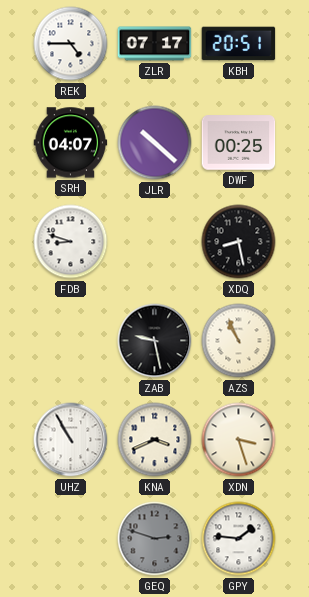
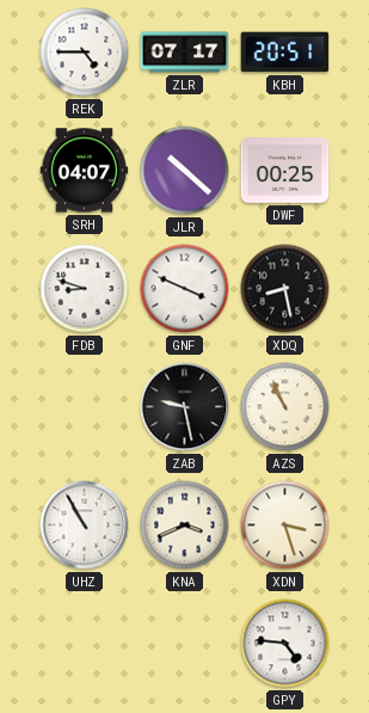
GNF: none -> 3:49 (185, 289)
GEQ: 2:48 -> none (155, 539)
GPY: 1:46 -> 4:46 (285, 644)
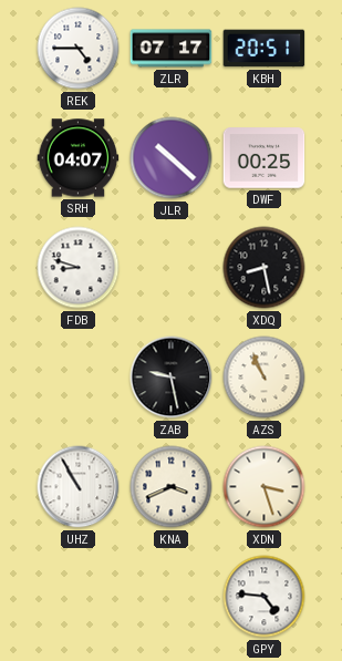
GNF: 3:49 -> none (185, 289)
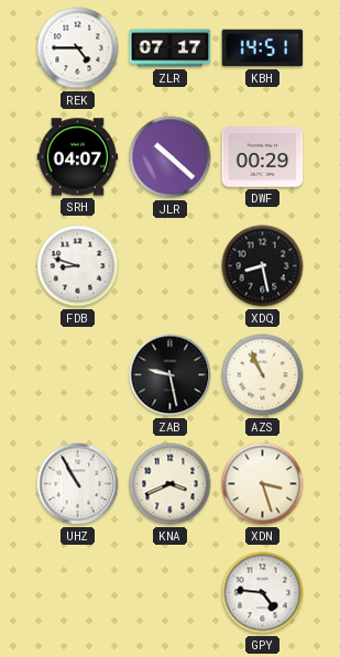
KBH: 20:51 -> 14:51 (263, 48)
DWF: 00:25 -> 00:29 (263, 157)
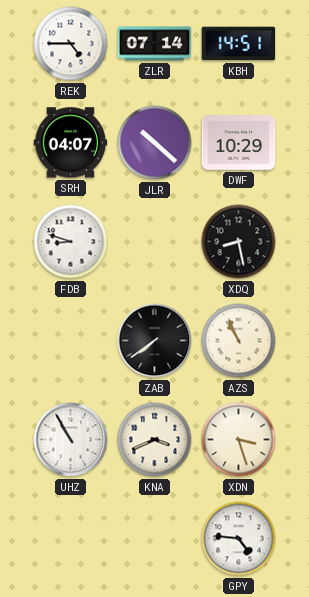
ZLR: 07:17 -> 07:14 (155, 44)
DWF: 00:29 -> 10:29 (239, 143)
ZAB: 9:28 -> 7:39 (155, 341)
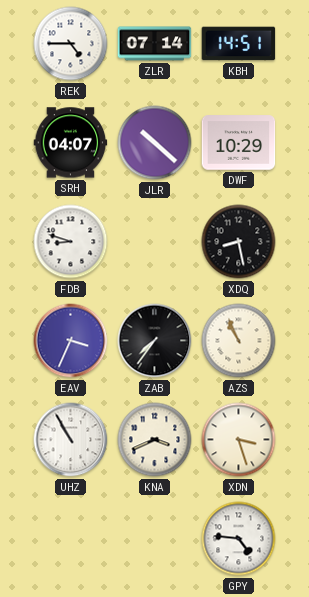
EAV: none -> 3:34 (71, 341)
ZAB: 7:39 -> 7:36 (155, 341)
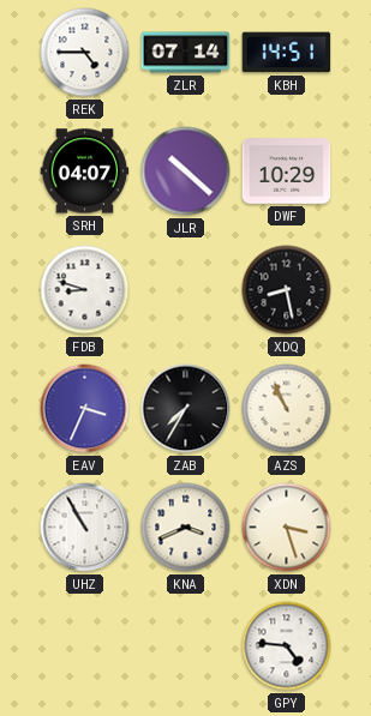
ZAB: 7:36 -> 7:35 (186, 409)
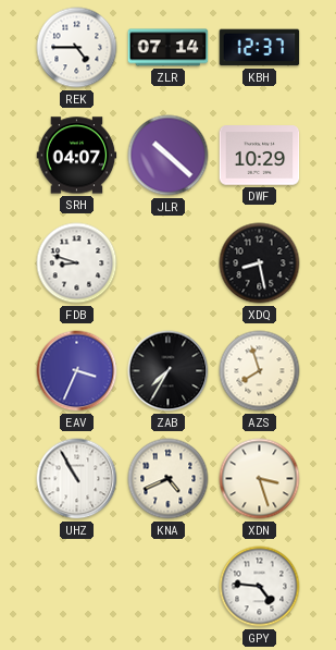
KBH: 14:51 -> 12:37 (260, 48)
AZS: 10:56 -> 7:57 (260, 371)
KNA: 3:41 -> 4:41 (169, 479)
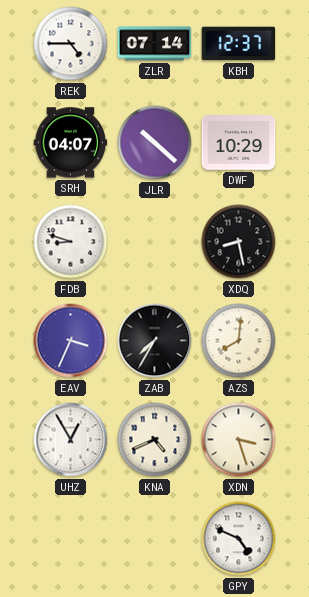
AZS: 7:57 -> 8:01 (239, 341)
UHZ: 10:55 -> 12:55 (71, 440)
GPY: 4:46 -> 4:49 (239, 539)
